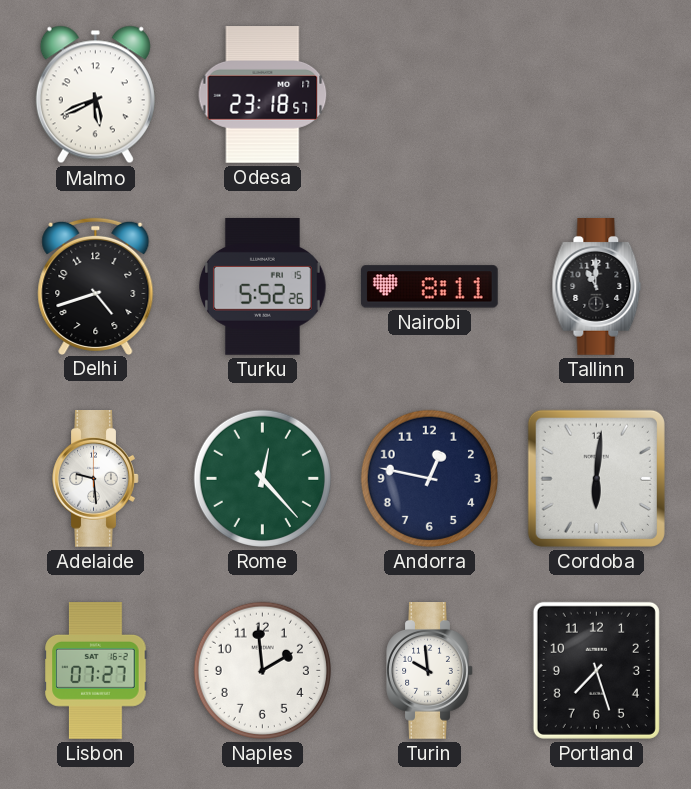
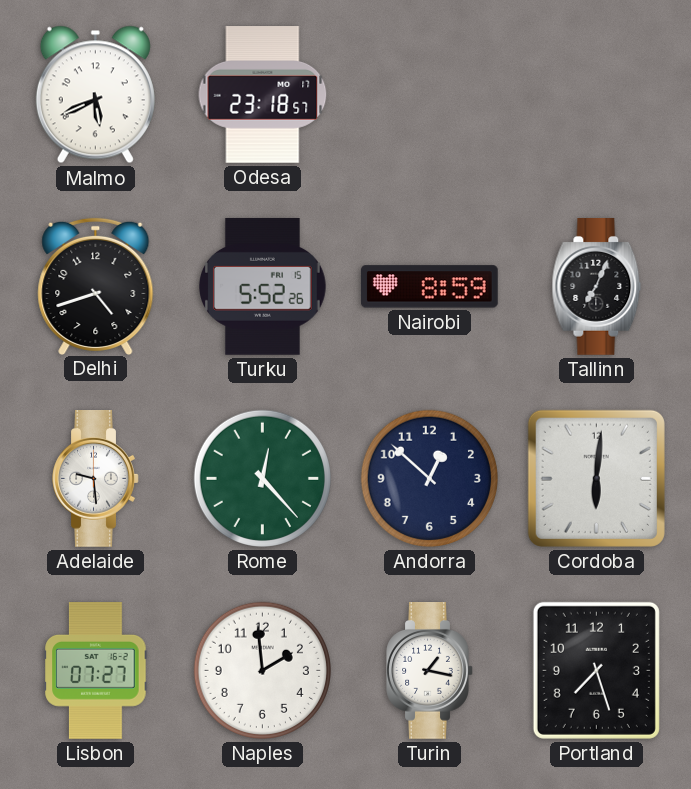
Nairobi: 8:11 -> 8:59 (429, 287)
Tallinn: 11:00 -> 7:04 (597, 287)
Andorra: 12:47 -> 12:52 (429, 478)
Turin: 9:59 -> 1:17 (430, 671)
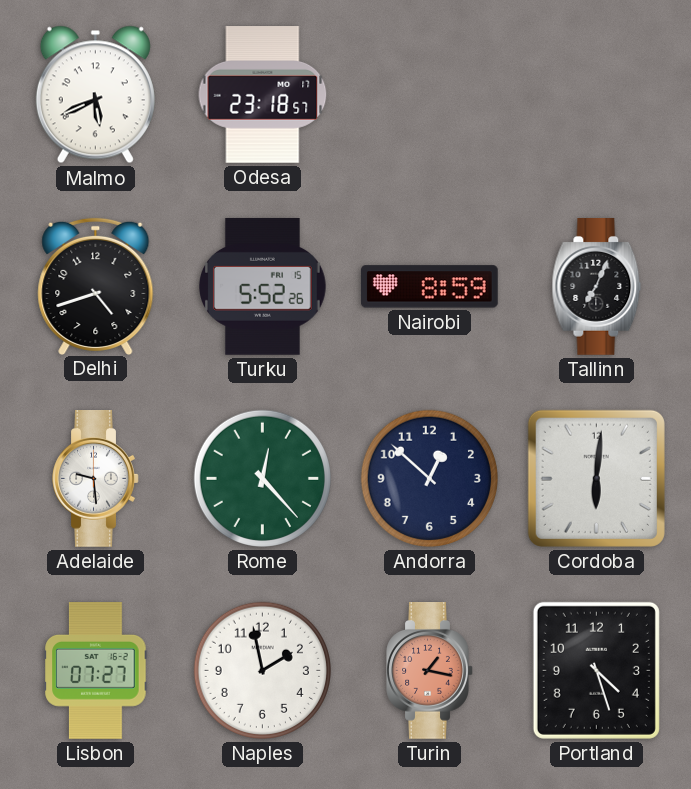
Naples: 1:59 -> 1:58 (262, 670)
Turin dial: white -> salmon (430, 671)
Portland: 7:27 -> 4:27 (596, 670)
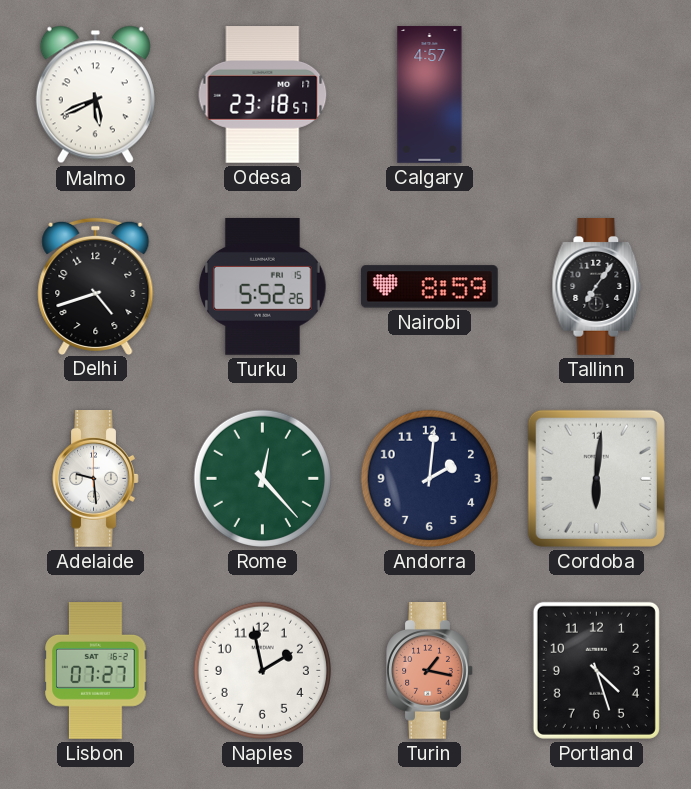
Calgary: none -> 4:57 (430, 95)
Tallinn: 7:04 -> 7:06 (597, 287)
Andorra: 12:52 -> 2:01 (429, 478)
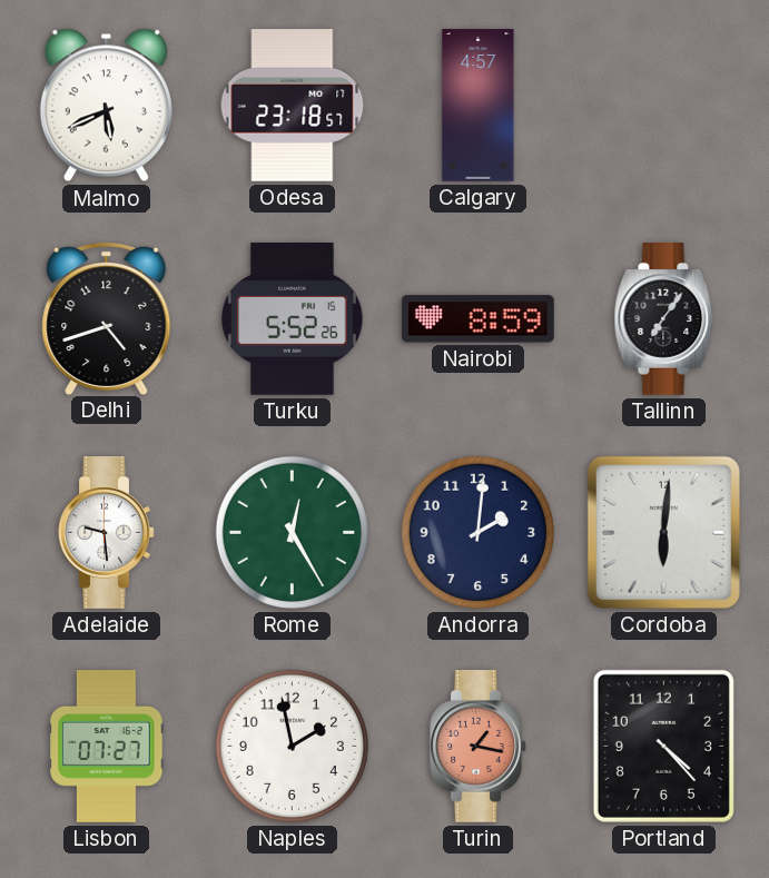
Rome: 12:23 -> 12:25 (292, 532)
Portland: 4:27 -> 4:23 (663, 746)
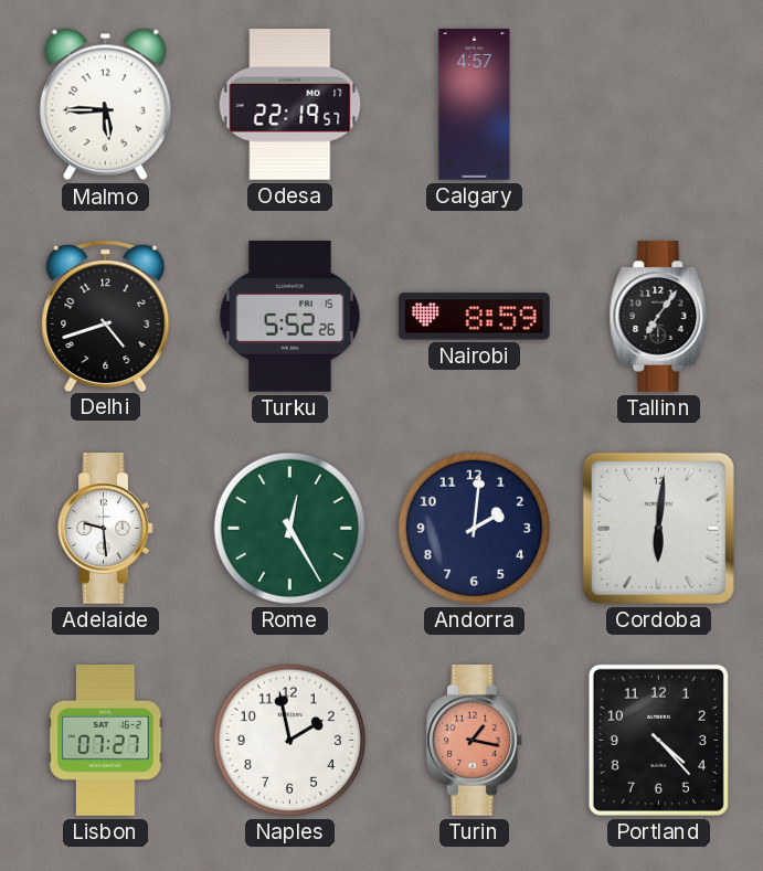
Malmo: 5:41 -> 5:45 (105, 105)
Odesa: 23:18 -> 22:19 (290, 105)
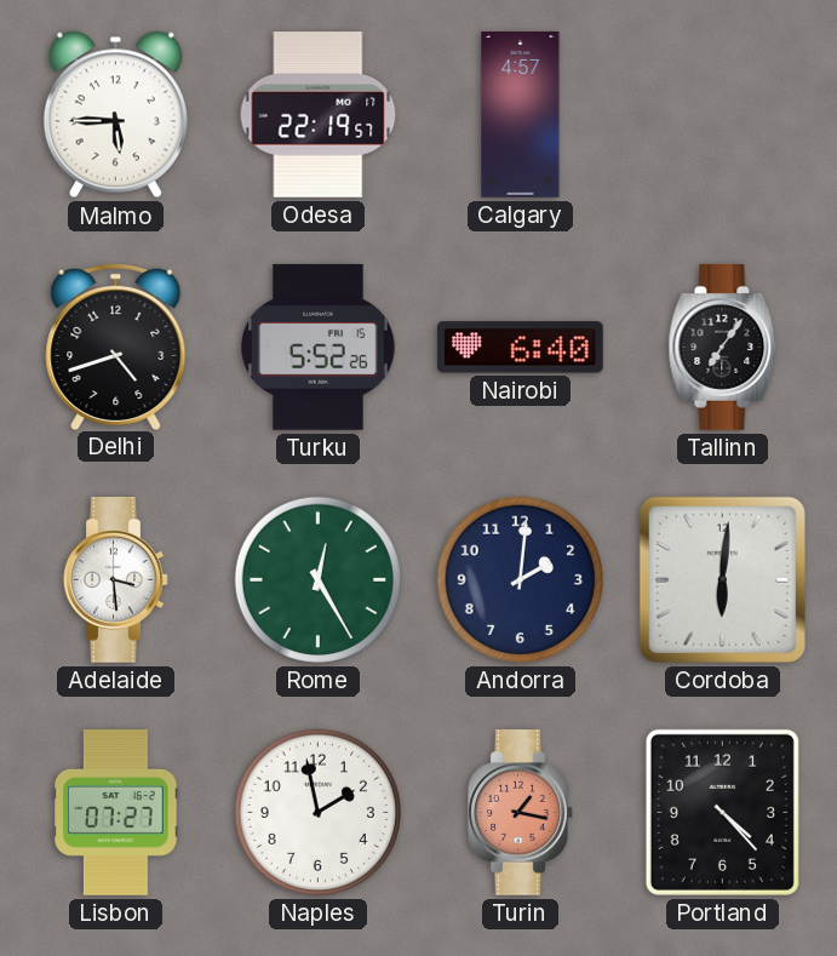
Nairobi: 8:59 -> 6:40 (520, 348)
Adelaide: 9:29 -> 3:29 (116, 580)
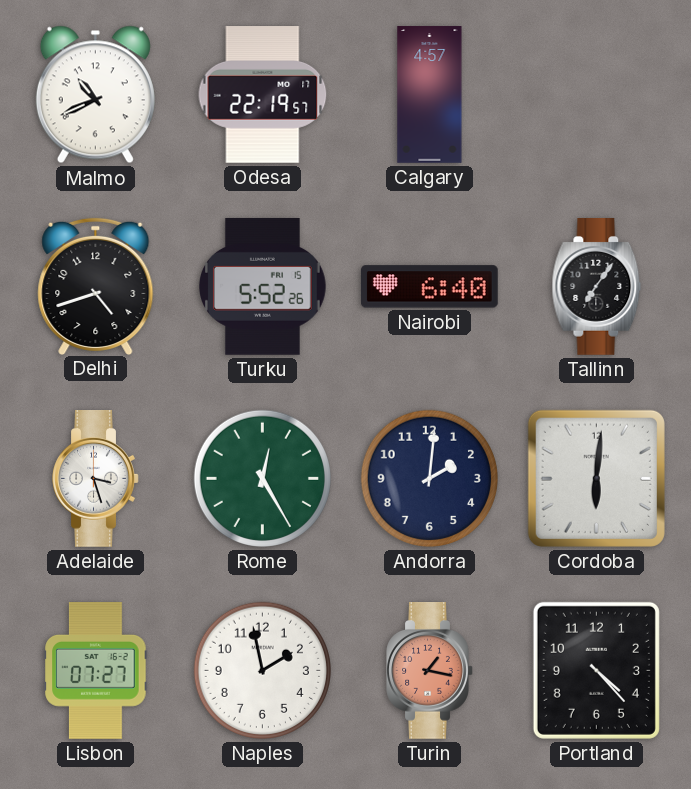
Malmo: 5:45 -> 10:41 (95, 95)
Adelaide: 3:29 -> 3:27 (96, 479)
